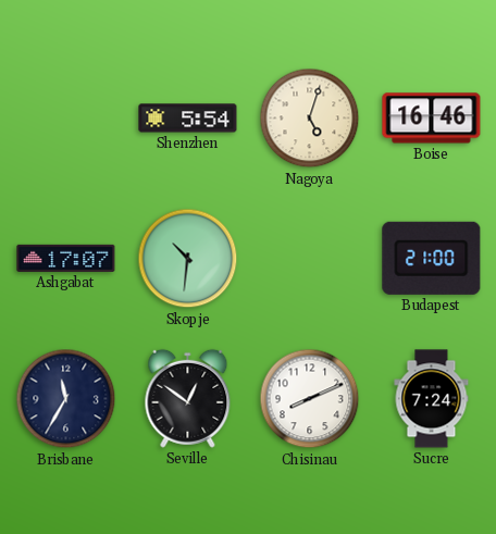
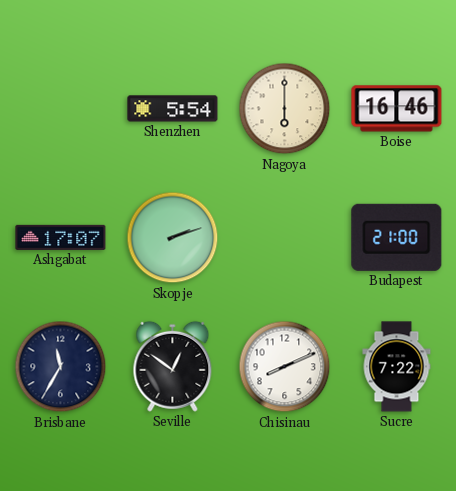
Nagoya: 5:03 -> 6:00 (285, 109)
Skopje: 10:31 -> 2:12 (173, 238)
Sucre: 7:24 -> 7:22 (397, 367)
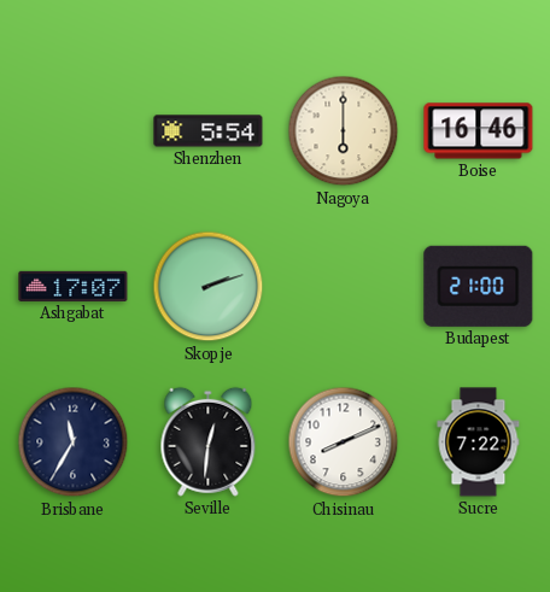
Seville: 12:51 -> 12:31 (209, 441)
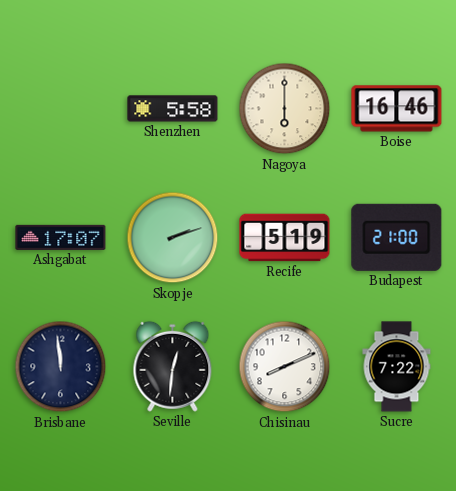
Shenzhen: 5:54 -> 5:58 (173, 109)
Recife: none -> 5:19 (285, 238)
Brisbane: 11:35 -> 11:59 (61, 367)
